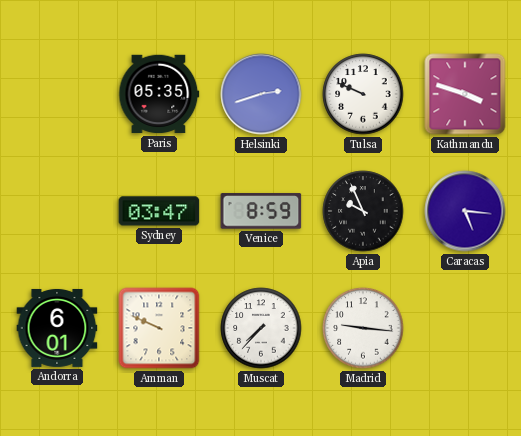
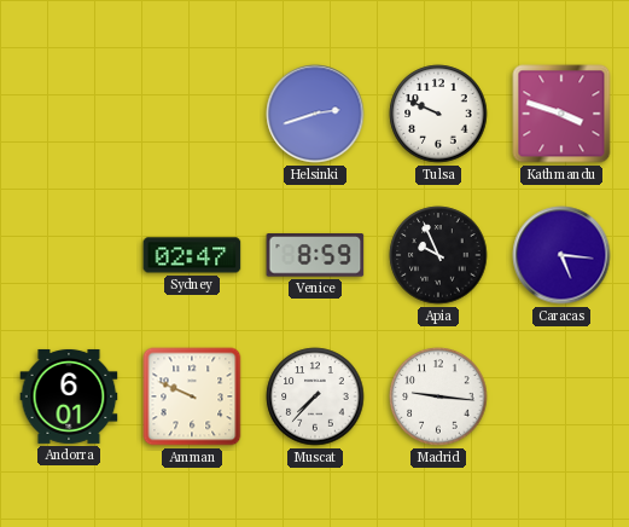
Paris: 05:35 -> none (159, 94)
Sydney: 03:47 -> 02:47 (192, 255)
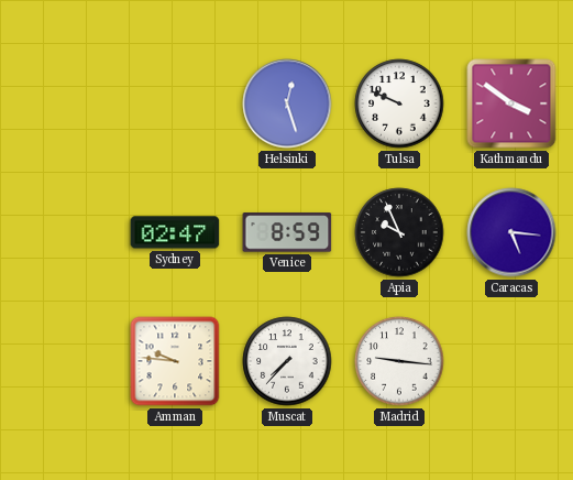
Helsinki: 2:42 -> 12:27 (287, 103)
Kathmandu: 3:48 -> 3:51 (511, 103)
Andorra: 6:01 -> none (69, 396)
Amman: 9:49 -> 9:46 (175, 361)
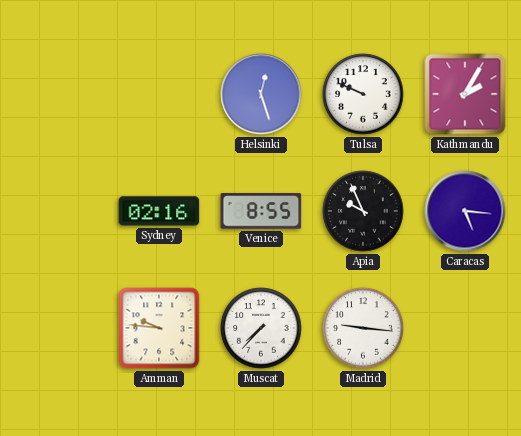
Kathmandu: 3:51 -> 2:05 (465, 94)
Sydney: 02:47 -> 02:16 (159, 211)
Venice: 8:59 -> 8:55 (261, 211)
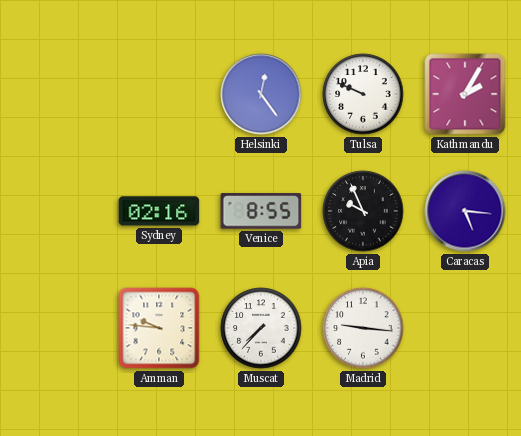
Helsinki: 12:27 -> 12:24 (261, 94)
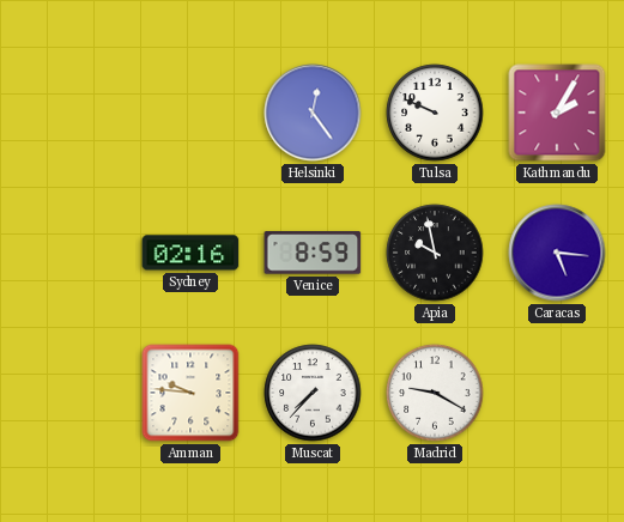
Venice: 8:55 -> 8:59 (313, 253)
Apia: 9:56 -> 9:58 (435, 253)
Madrid: 9:16 -> 9:20 (435, 393)
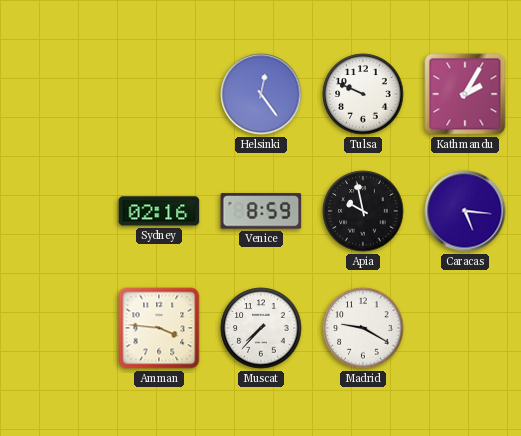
Amman: 9:46 -> 3:46 (159, 328)
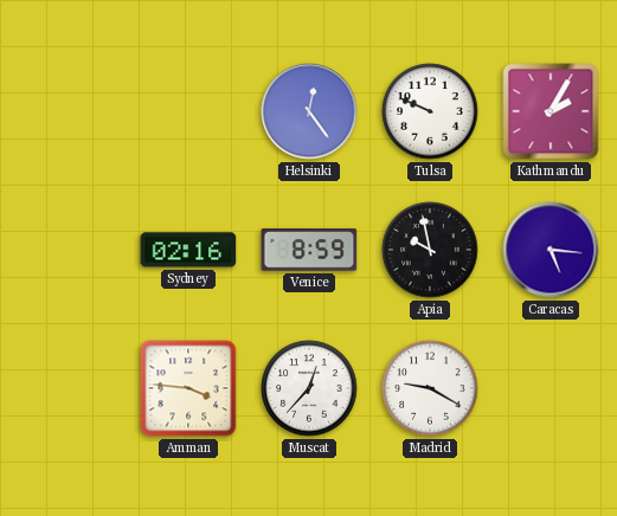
Muscat: 7:37 -> 12:37 (309, 388)
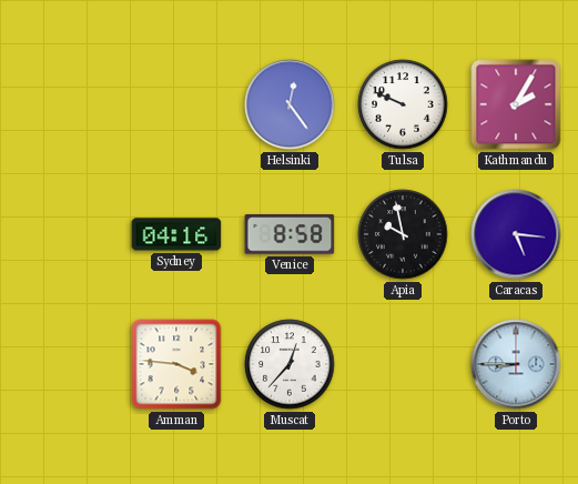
Sydney: 02:16 -> 04:16 (176, 234)
Venice: 8:59 -> 8:58 (290, 234)
Madrid: 9:20 -> none (430, 388)
Porto: none -> 8:45 (516, 364)
